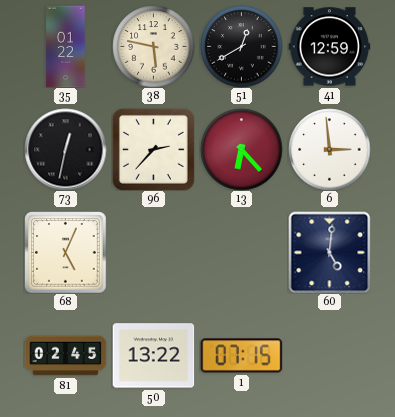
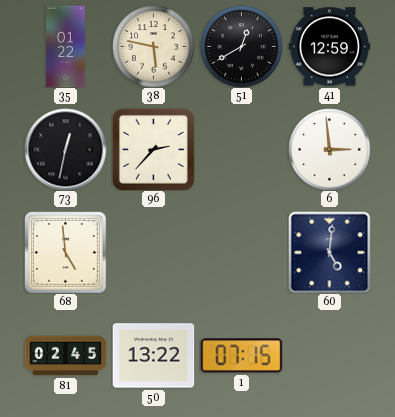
13: 6:23 -> none (241, 149)
68: 5:04 -> 4:59 (65, 252)
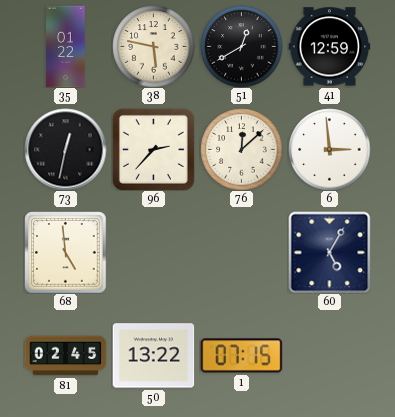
76: none -> 12:08 (241, 149)
60: 5:01 -> 5:05 (329, 252)
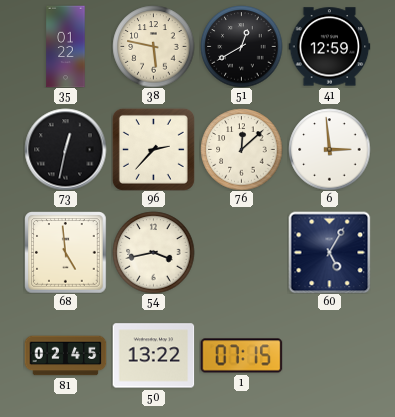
54: none -> 3:43 (153, 252)
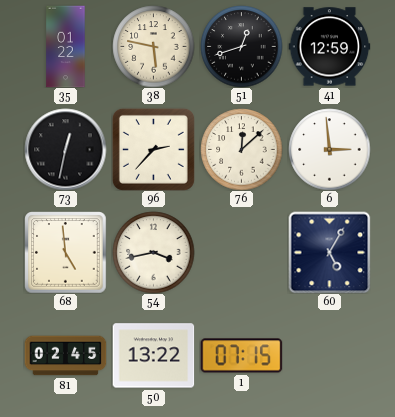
51: 12:40 -> 12:42 (241, 46)
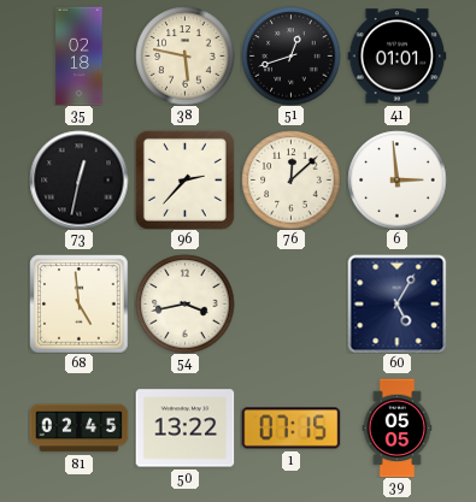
35: 01:22 -> 02:18 (80, 55)
41: 12:59 -> 01:01 (396, 57)
39: none -> 05:05 (398, 427)
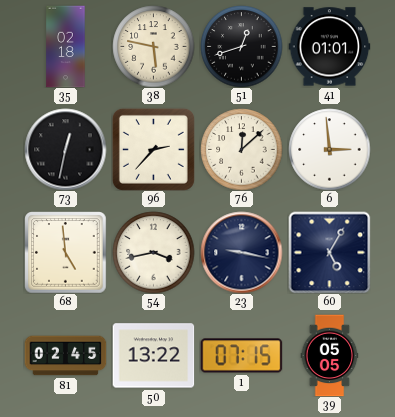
23: none -> 9:17 (241, 252)
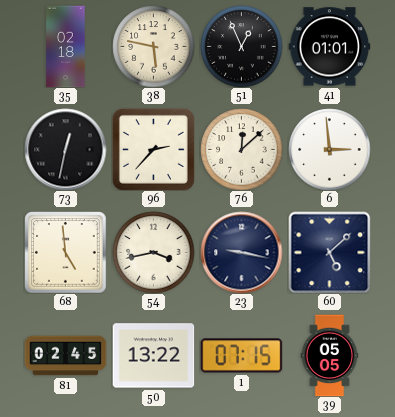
51: 12:42 -> 12:56 (241, 46)
60: 5:05 -> 5:08 (329, 252)
